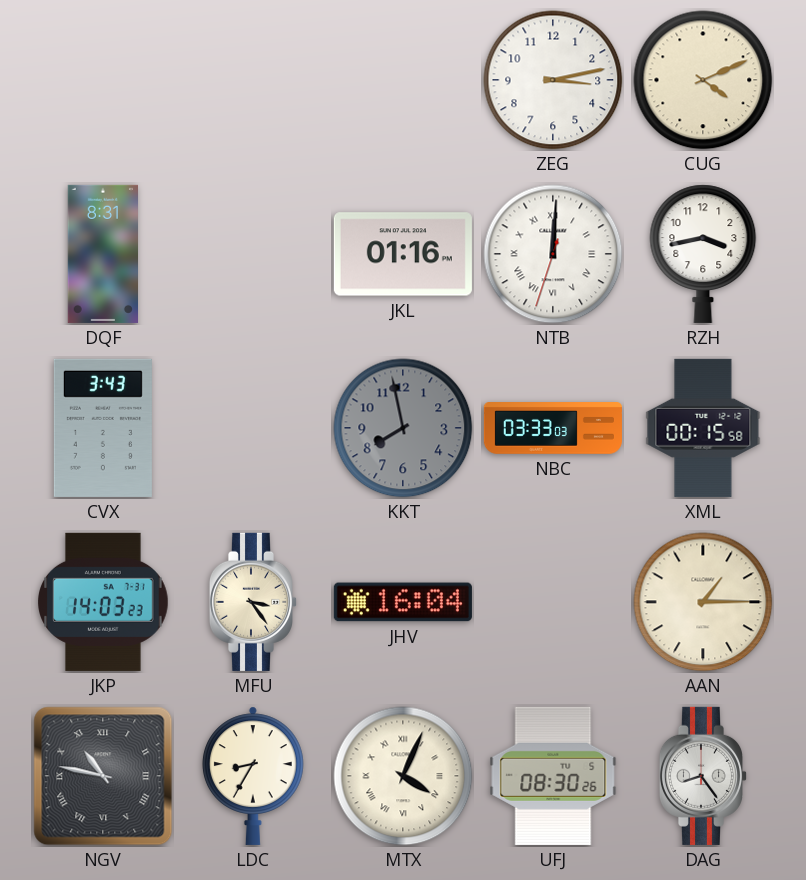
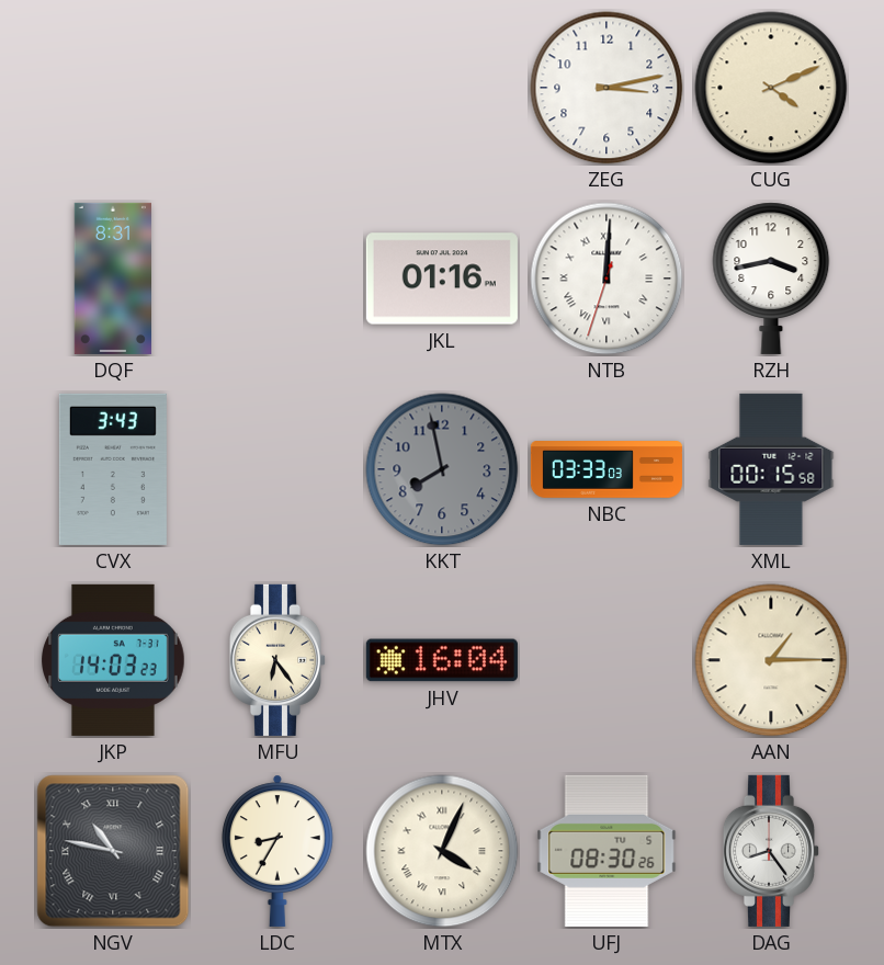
MFU: 3:24 -> 6:24 (276, 660)
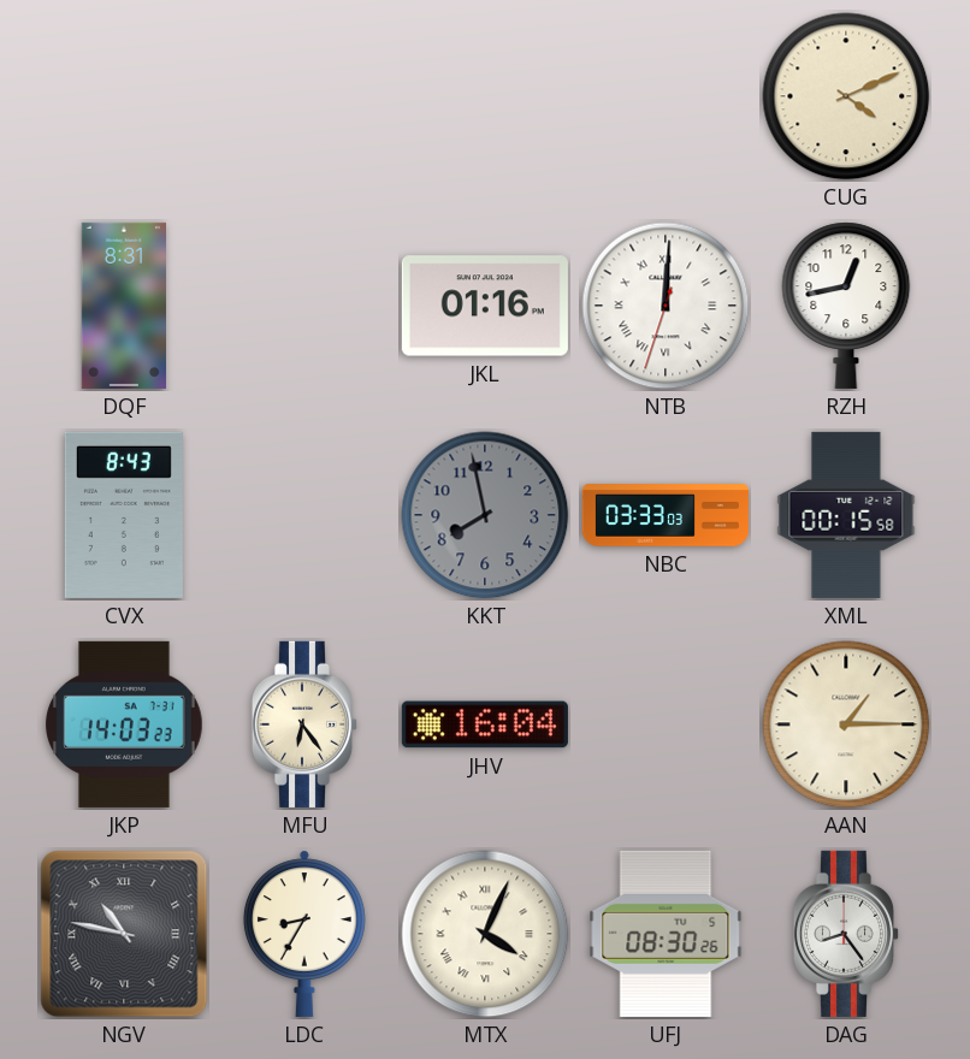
ZEG: 3:13 -> none (607, 88)
RZH: 3:43 -> 12:43 (846, 306)
CVX: 3:43 -> 8:43 (124, 515)
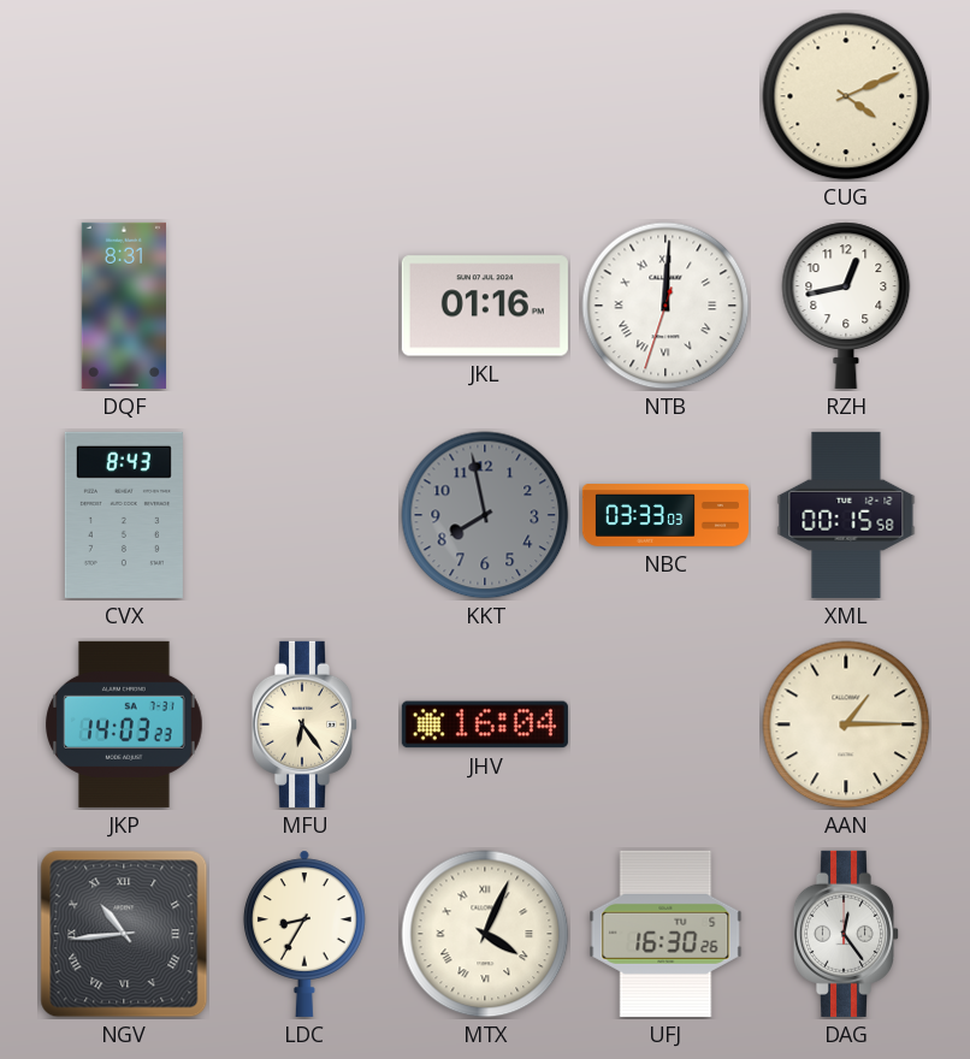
NGV: 10:47 -> 10:44 (124, 934)
UFJ: 08:30 -> 16:30 (666, 934)
DAG: 8:24 -> 12:24 (845, 934)
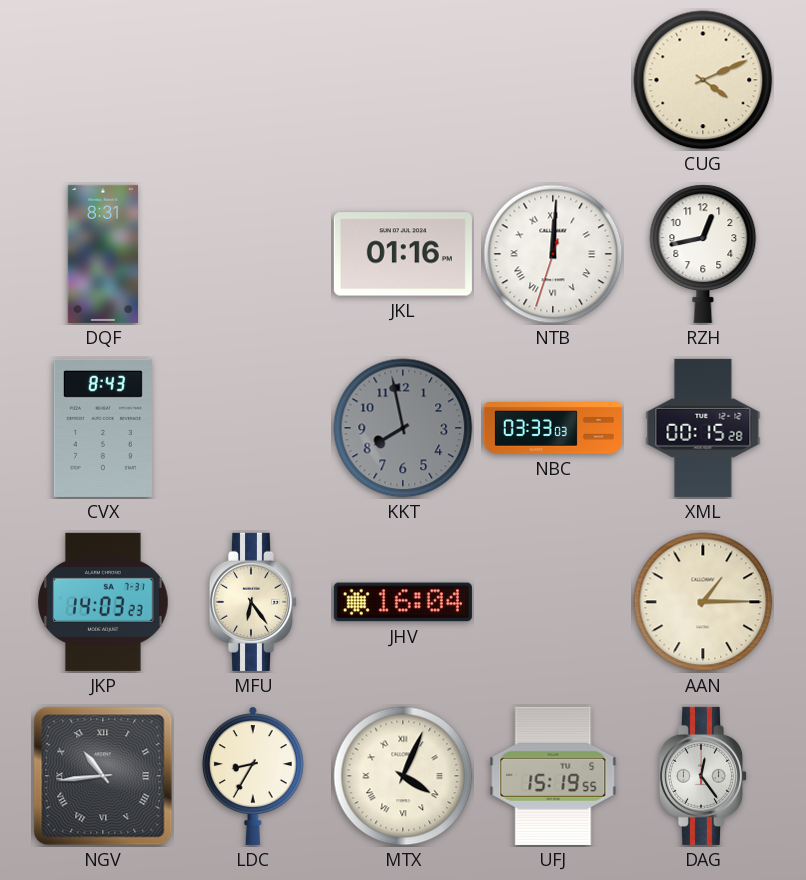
XML: 00:15:58 -> 00:15:28 (703, 428)
UFJ: 16:30 -> 15:19 (553, 776)
